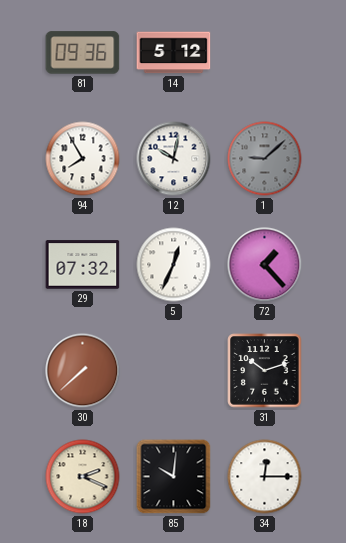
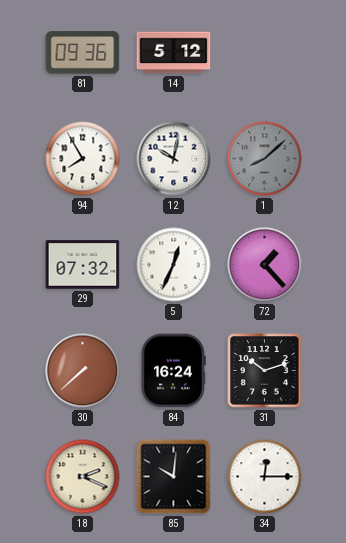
1: 9:08 -> 8:08 (265, 159)
84: none -> 16:24 (173, 371)
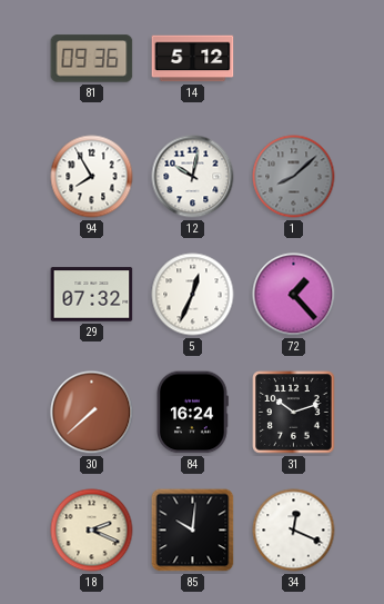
34: 12:15 -> 12:19 (294, 531)
